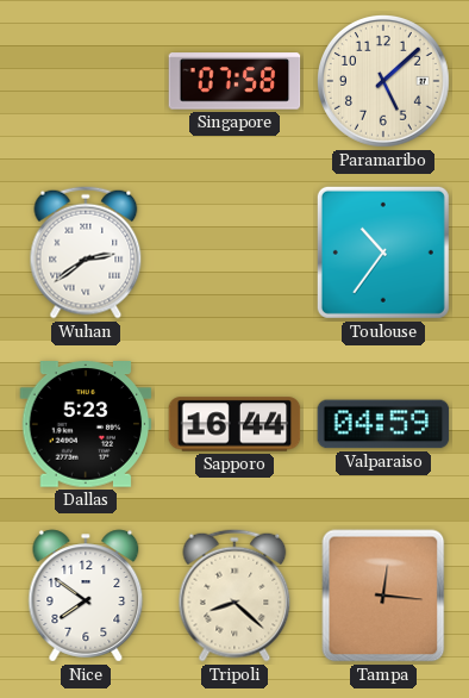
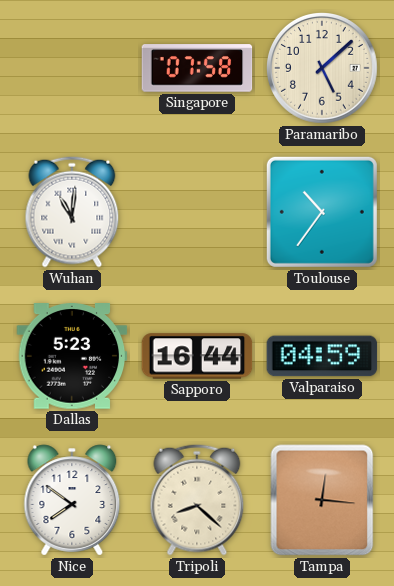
Wuhan: 2:39 -> 11:01 (72, 212)
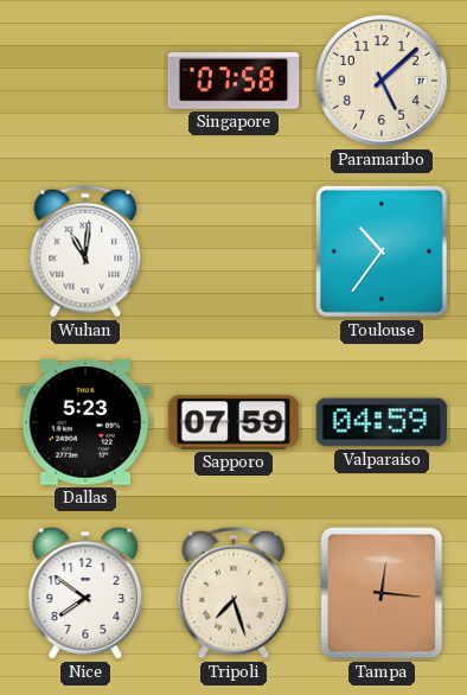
Sapporo: 16:44 -> 07:59 (233, 422)
Tripoli: 8:22 -> 7:27 (233, 593)
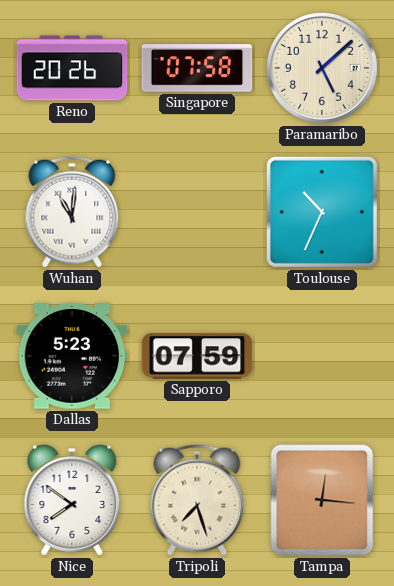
Reno: none -> 20:26 (72, 68)
Toulouse: 10:36 -> 10:34 (322, 212)
Valparaiso: 04:59 -> none (382, 422)
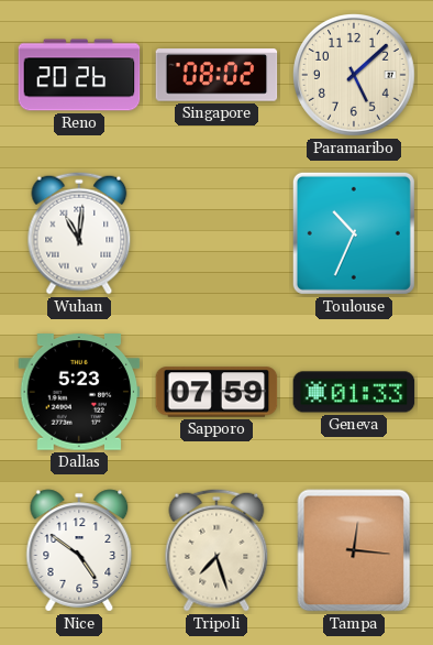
Singapore: 07:58 -> 08:02 (216, 75)
Geneva: none -> 01:33 (354, 392)
Nice: 7:51 -> 4:51 (79, 550)
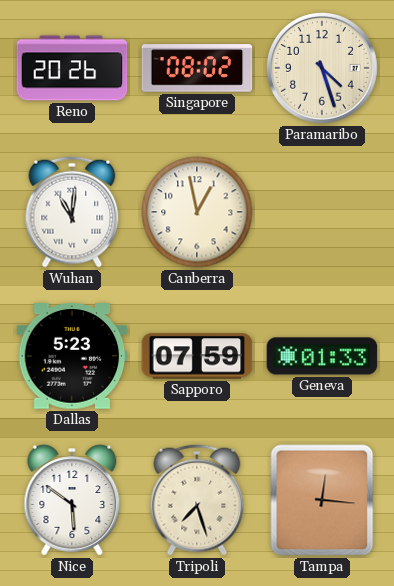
Paramaribo: 5:08 -> 4:27 (323, 69)
Canberra: none -> 12:58 (197, 212)
Toulouse: 10:34 -> none (354, 233)
Nice: 4:51 -> 5:51 (72, 500)
